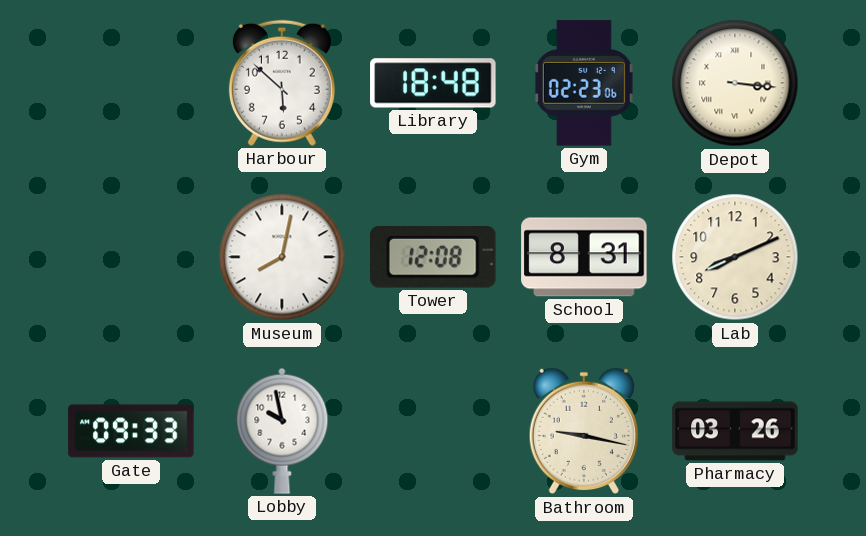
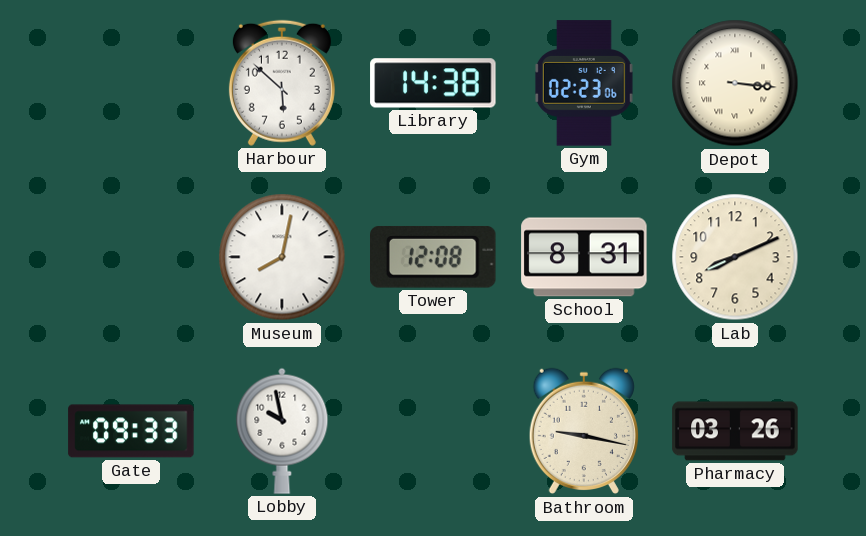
Library: 18:48 -> 14:38 (433, 83)
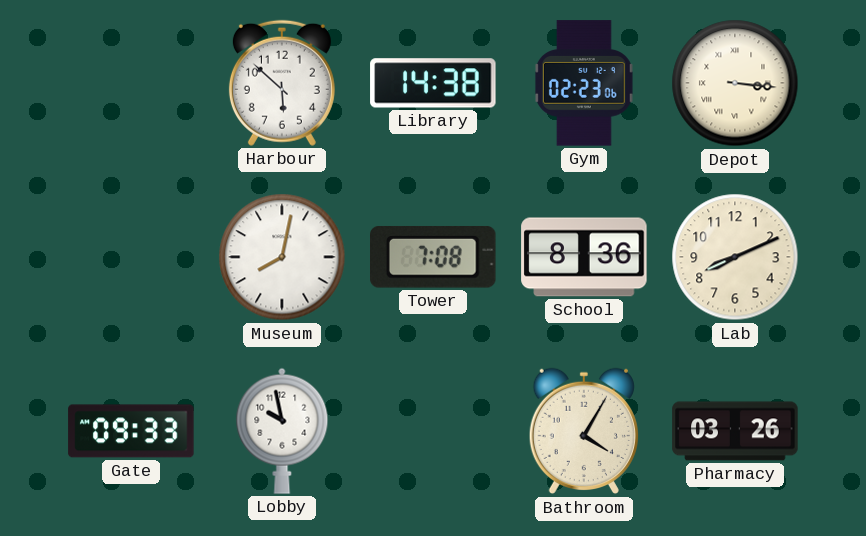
Tower: 12:08 -> 7:08 (434, 257)
School: 8:31 -> 8:36 (584, 257)
Bathroom: 9:17 -> 4:05 (584, 431)
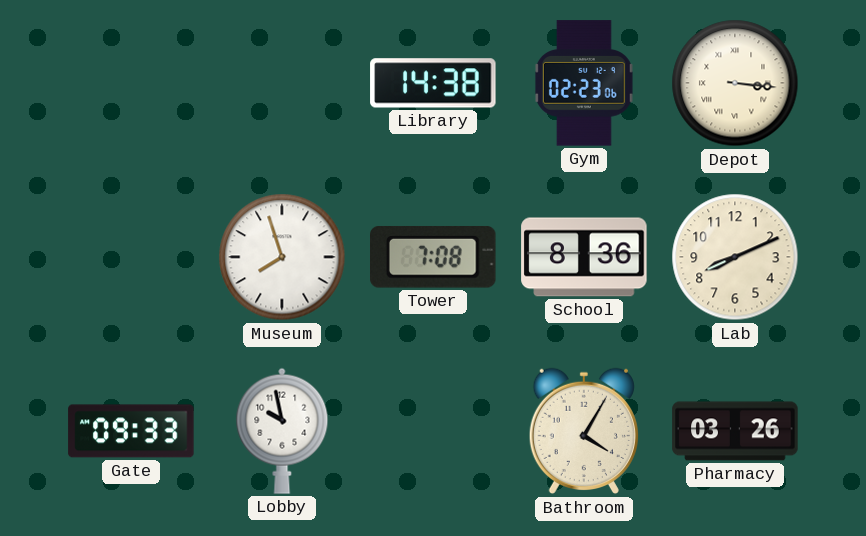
Harbour: 5:52 -> none (282, 83)
Museum: 8:02 -> 7:57 (282, 257)
